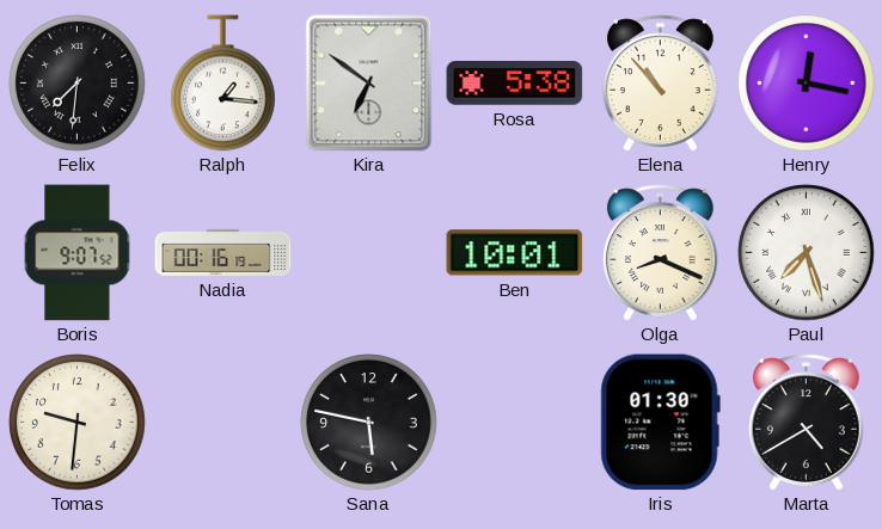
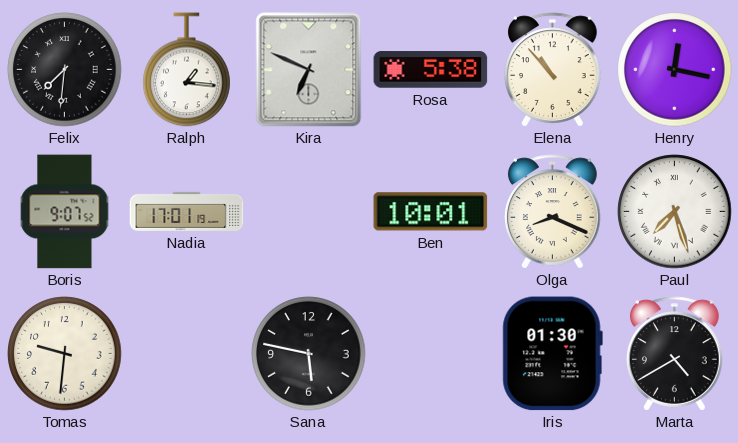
Kira: 6:51 -> 6:49 (309, 70)
Nadia: 00:16 -> 17:01 (187, 211)
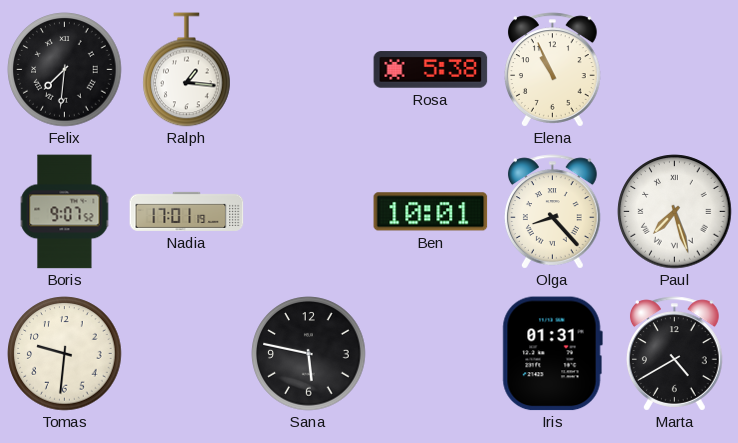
Kira: 6:49 -> none (309, 70)
Elena: 10:53 -> 10:56 (553, 70)
Henry: 12:17 -> none (675, 70)
Olga: 8:19 -> 8:23 (553, 212)
Iris: 01:30 -> 01:31 (552, 354)
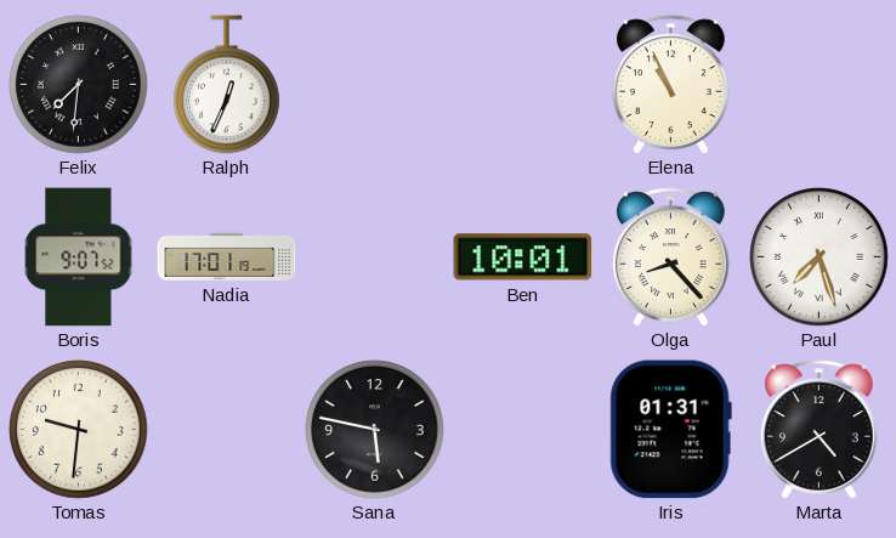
Ralph: 1:16 -> 12:34 (227, 85)
Rosa: 5:38 -> none (431, 70)
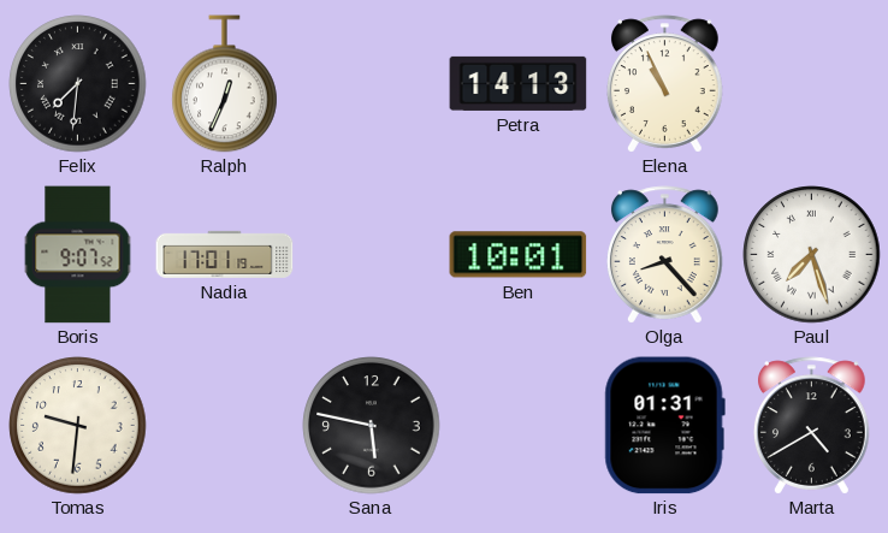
Petra: none -> 14:13 (519, 83)
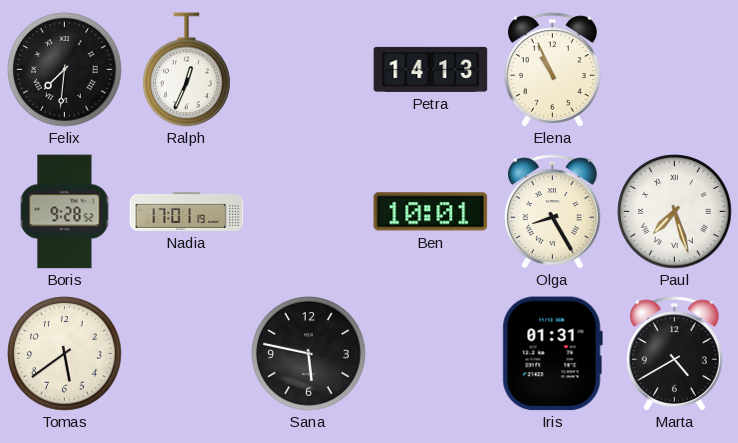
Boris: 9:07 -> 9:28 (65, 212)
Olga: 8:23 -> 8:25 (553, 212)
Tomas: 9:31 -> 5:39 (65, 354)
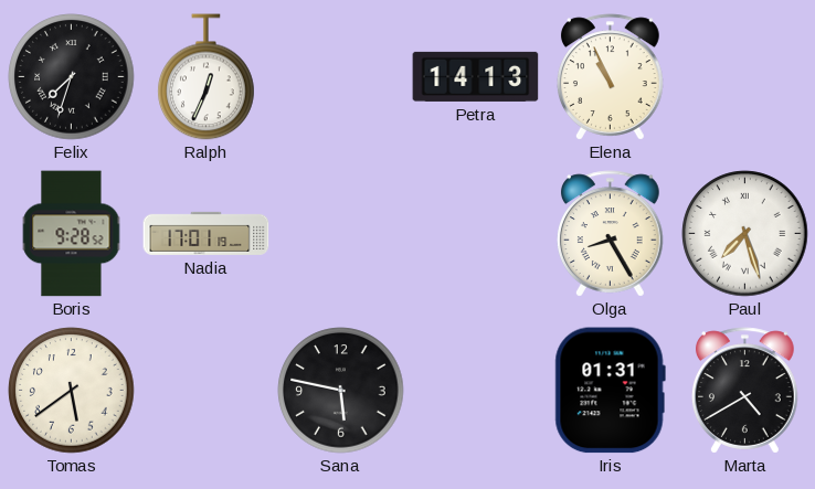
Felix: 7:31 -> 7:33 (72, 77)
Ben: 10:01 -> none (431, 212)
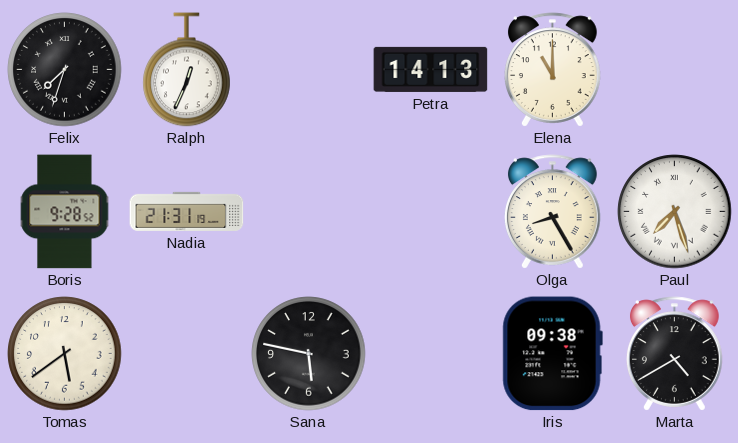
Elena: 10:56 -> 11:00 (553, 70)
Nadia: 17:01 -> 21:31 (187, 211)
Iris: 01:31 -> 09:38 (552, 354)
